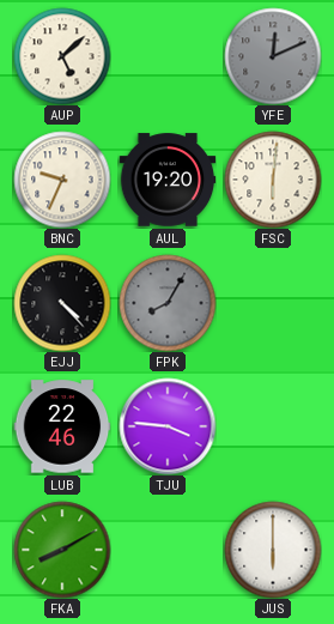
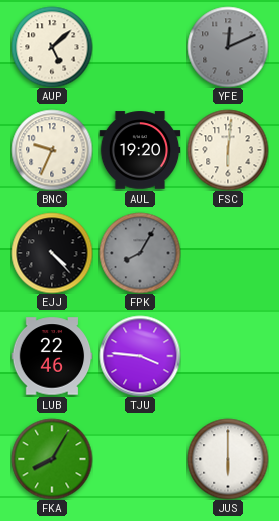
FKA: 8:10 -> 8:05 (52, 459)
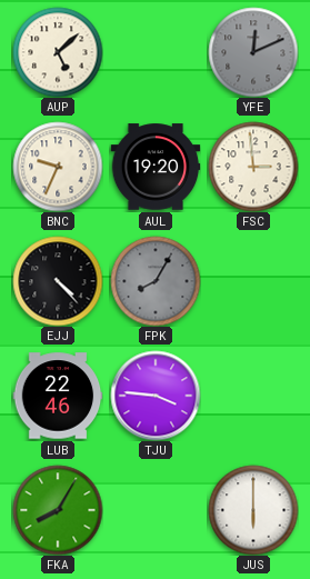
FSC: 6:01 -> 2:59 (253, 167)
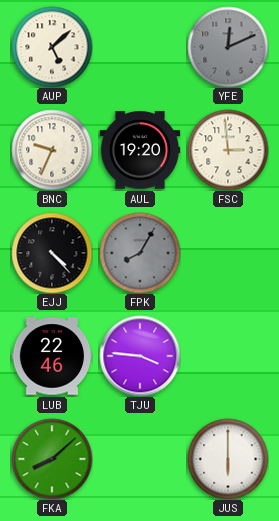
FKA: 8:05 -> 8:08 (52, 459)
